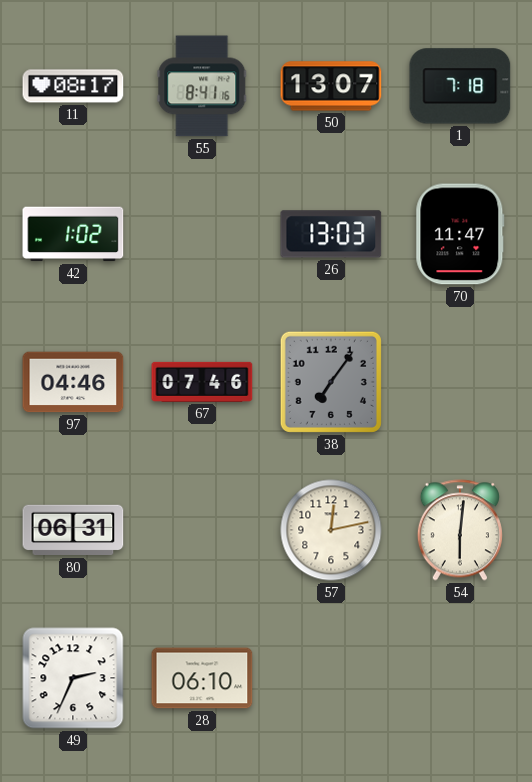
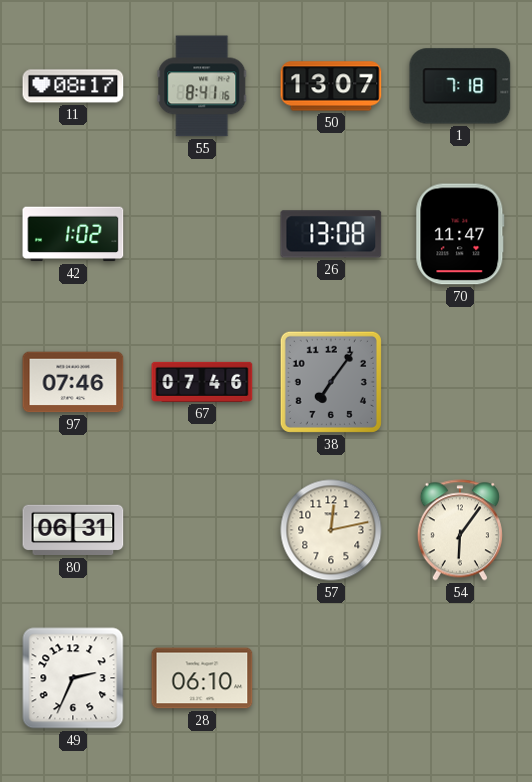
26: 13:03 -> 13:08 (331, 234)
97: 04:46 -> 07:46 (73, 382)
54: 6:01 -> 6:06 (460, 530)
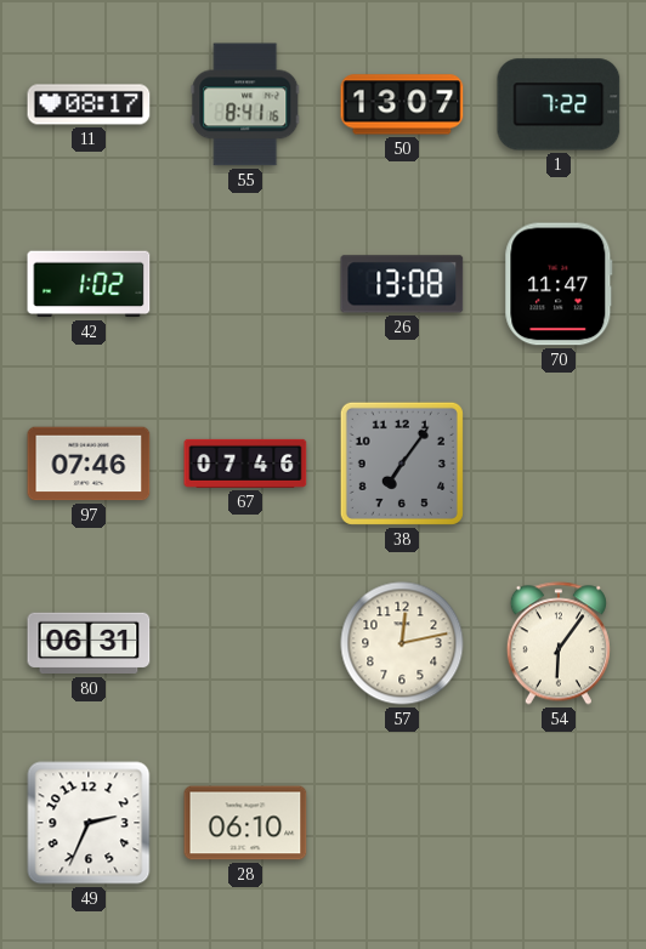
1: 7:18 -> 7:22 (559, 104)
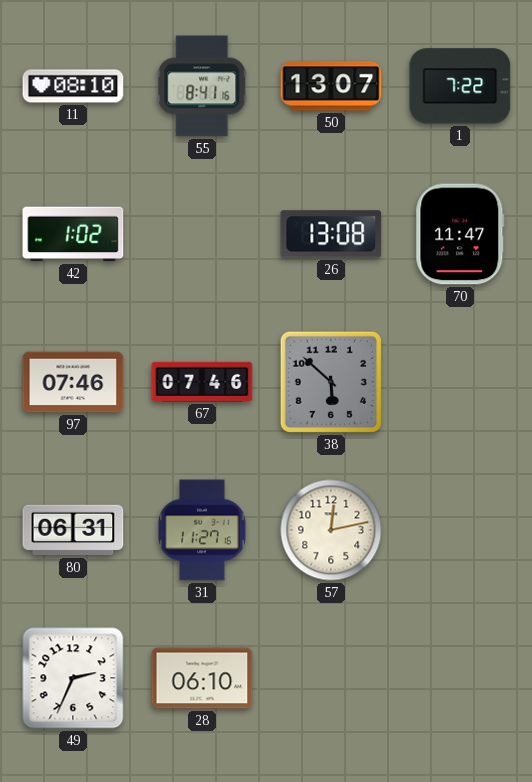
11: 08:17 -> 08:10 (73, 86)
38: 7:06 -> 5:52 (331, 382)
31: none -> 11:27 (202, 530)
54: 6:06 -> none (559, 643)
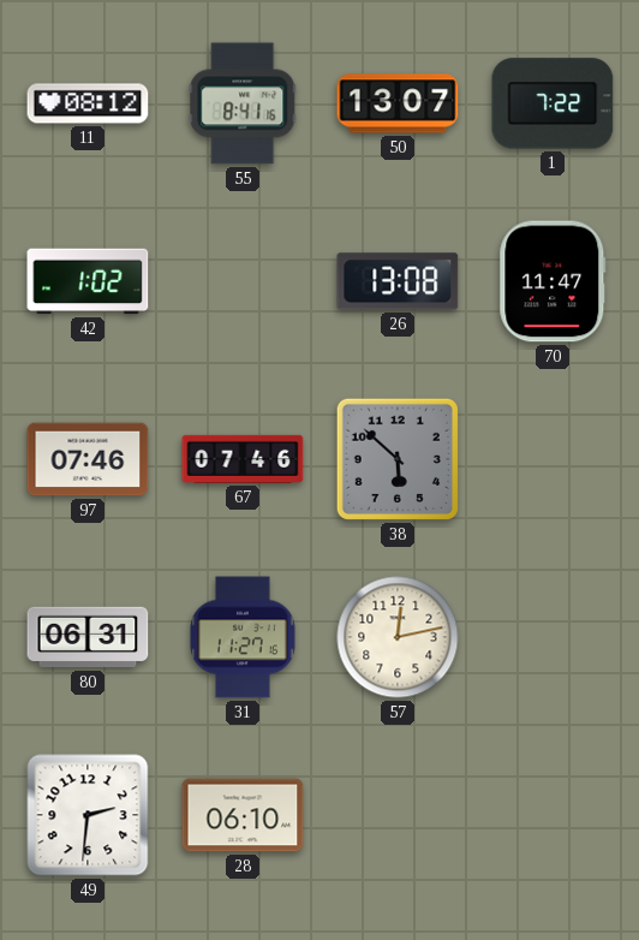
11: 08:10 -> 08:12 (88, 103)
49: 2:34 -> 2:31 (88, 815)
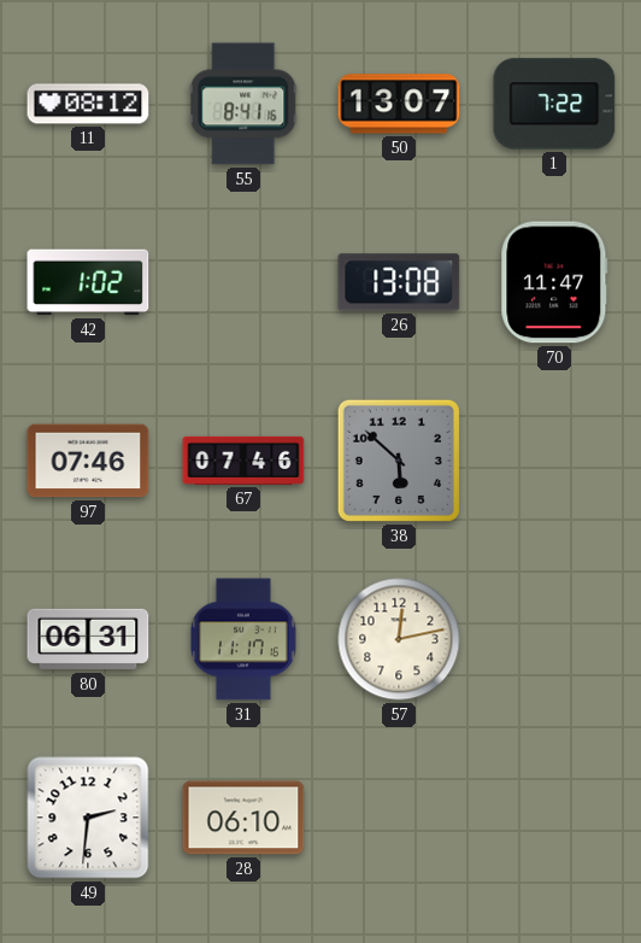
31: 11:27 -> 11:17 (243, 639)
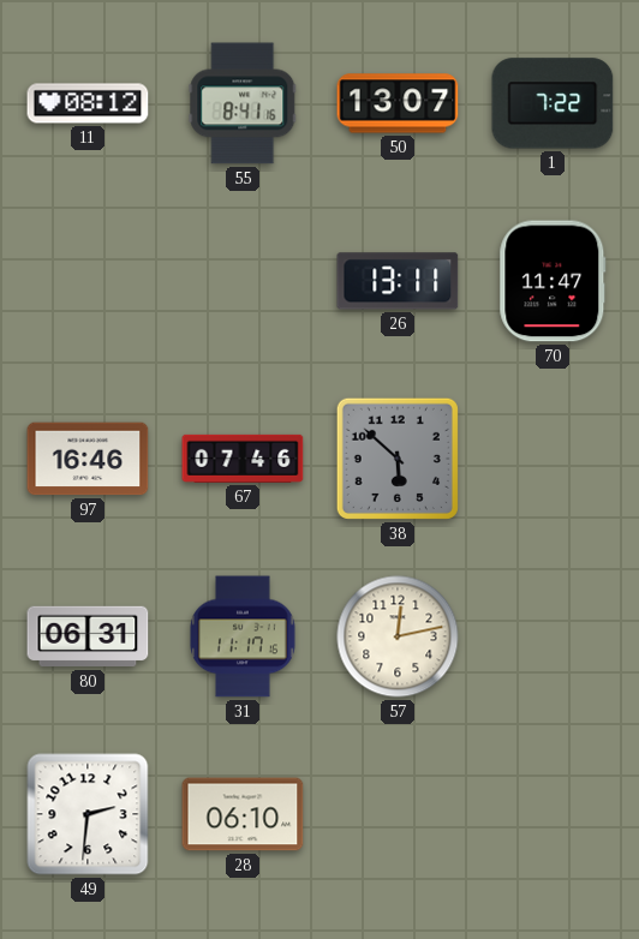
42: 1:02 -> none (88, 282)
26: 13:08 -> 13:11 (398, 281)
97: 07:46 -> 16:46 (88, 459)
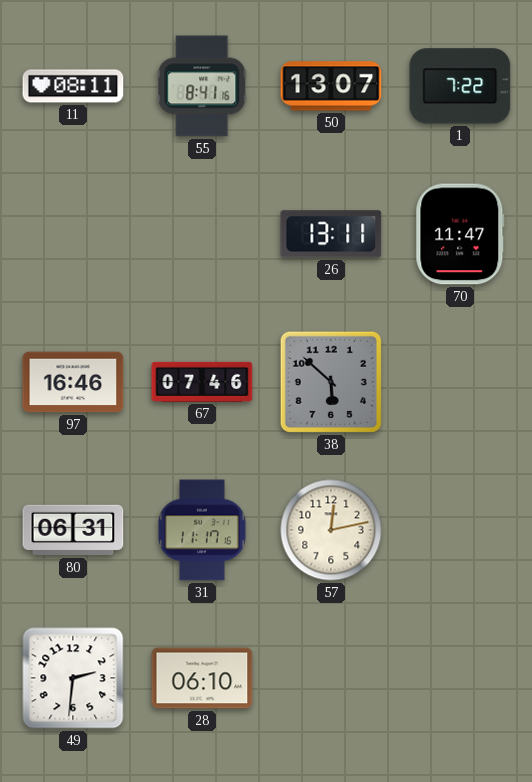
11: 08:12 -> 08:11 (73, 86)
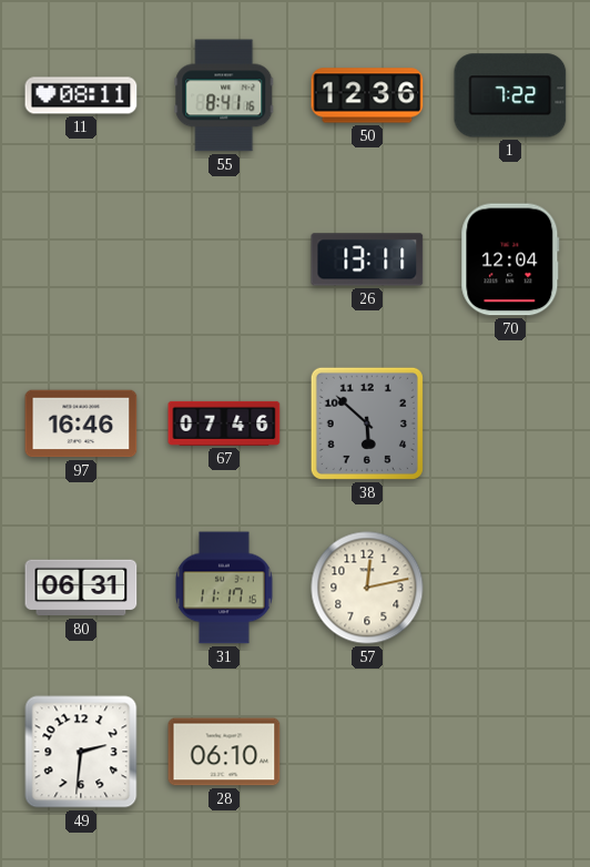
50: 13:07 -> 12:36 (367, 95)
70: 11:47 -> 12:04 (510, 259)
